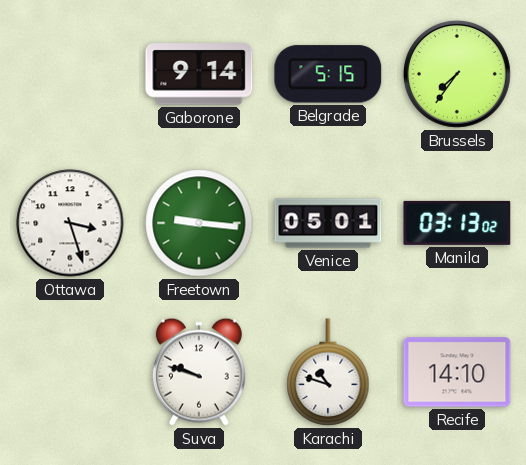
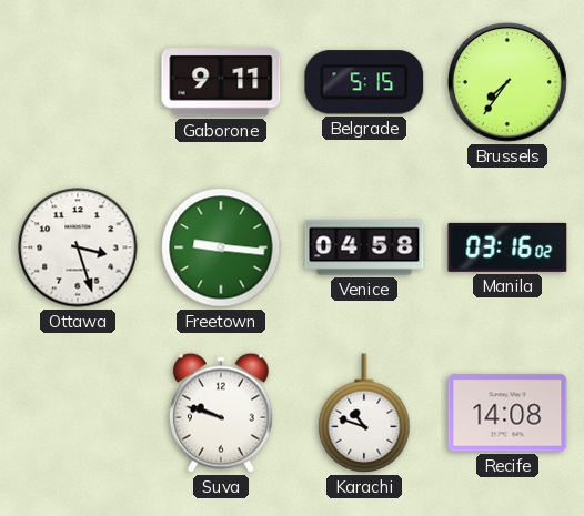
Gaborone: 9:14 -> 9:11 (221, 82)
Venice: 05:01 -> 04:58 (364, 247)
Manila: 03:13 -> 03:16 (507, 247)
Recife: 14:10 -> 14:08 (507, 413)
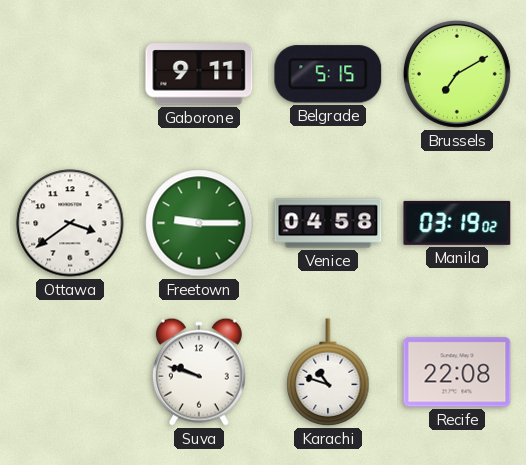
Brussels: 7:36 -> 7:10 (457, 74)
Ottawa: 3:27 -> 3:39 (70, 223)
Freetown: 9:16 -> 9:15 (199, 223)
Manila: 03:16 -> 03:19 (457, 223)
Recife: 14:08 -> 22:08 (457, 372)
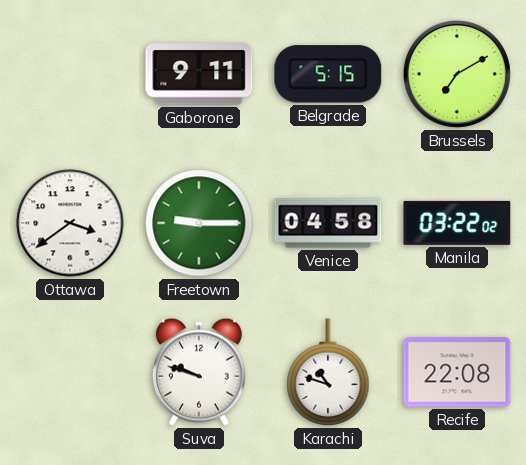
Manila: 03:19 -> 03:22 (457, 223)
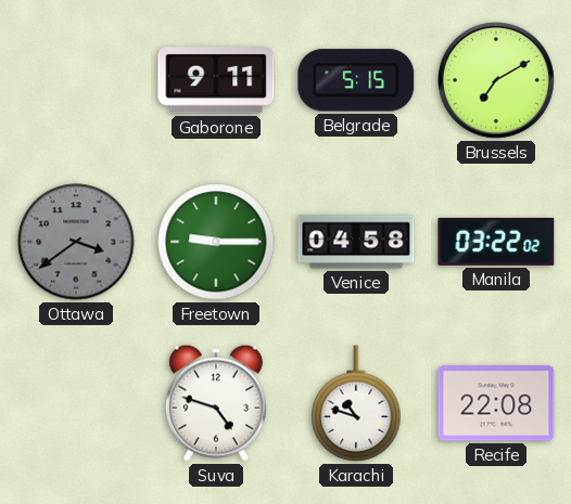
Ottawa dial: white -> grey (76, 242)
Suva: 9:48 -> 4:48 (216, 403)
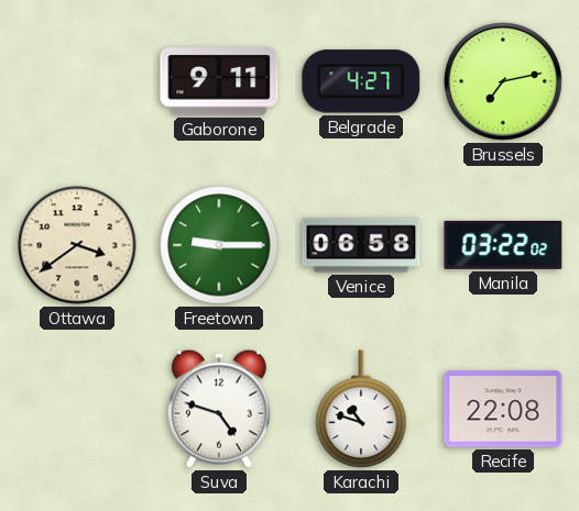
Belgrade: 5:15 -> 4:27 (361, 81)
Brussels: 7:10 -> 7:13 (503, 81)
Ottawa dial: grey -> cream (77, 245)
Venice: 04:58 -> 06:58 (361, 245)
